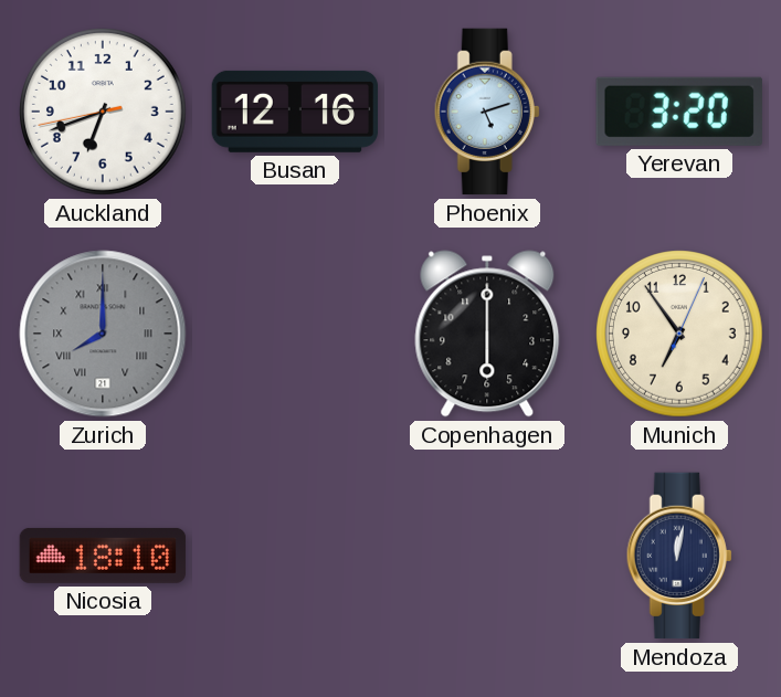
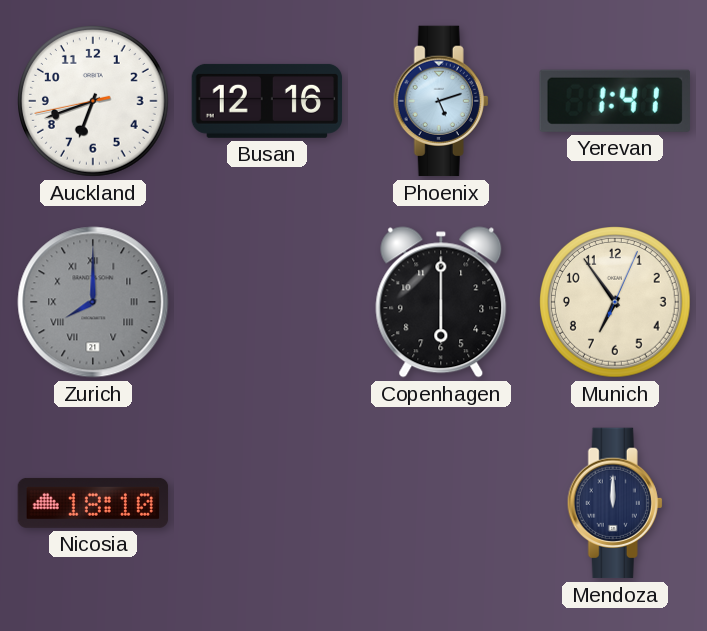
Yerevan: 3:20 -> 1:41 (615, 101)
Mendoza: 12:02 -> 12:00 (615, 503)
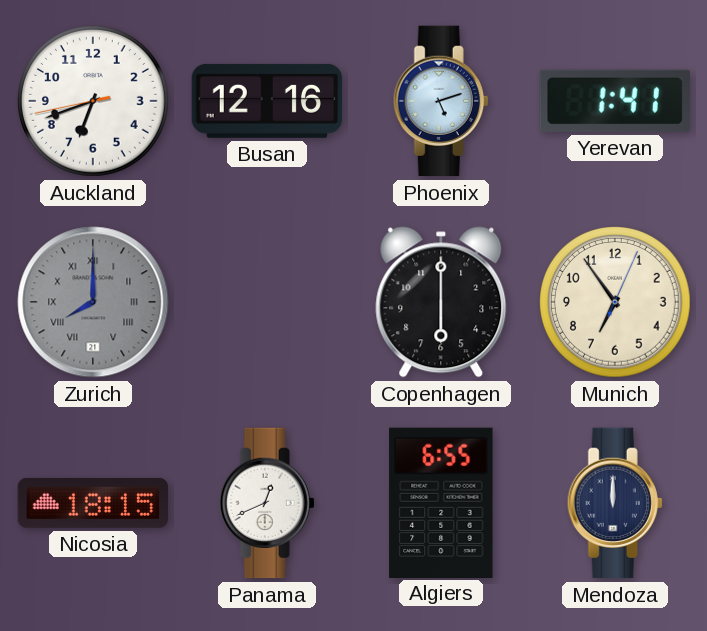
Nicosia: 18:10 -> 18:15 (93, 503)
Panama: none -> 12:41 (267, 503)
Algiers: none -> 6:55 (441, 502)
